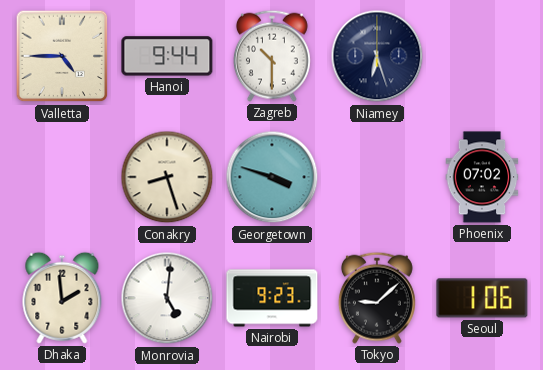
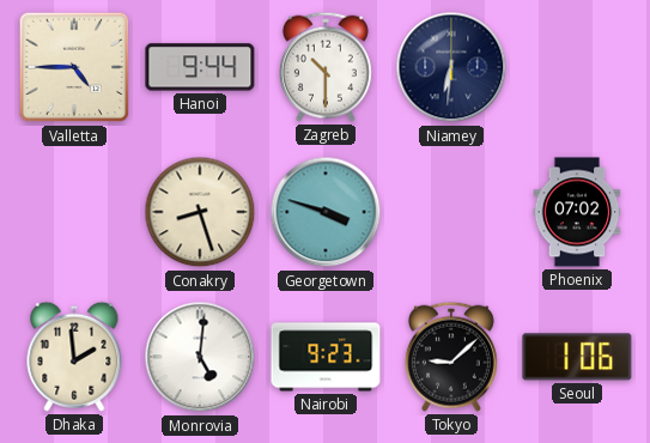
Niamey: 6:27 -> 6:31 (451, 67)
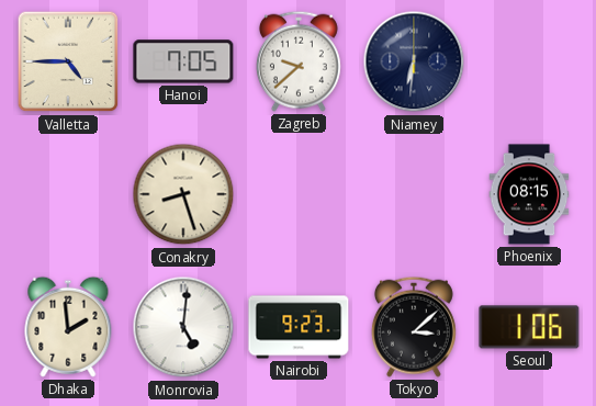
Hanoi: 9:44 -> 7:05 (183, 61)
Zagreb: 10:30 -> 9:38 (299, 61)
Georgetown: 3:48 -> none (326, 212)
Phoenix: 07:02 -> 08:15 (529, 194)
Tokyo: 9:08 -> 3:08 (414, 327)
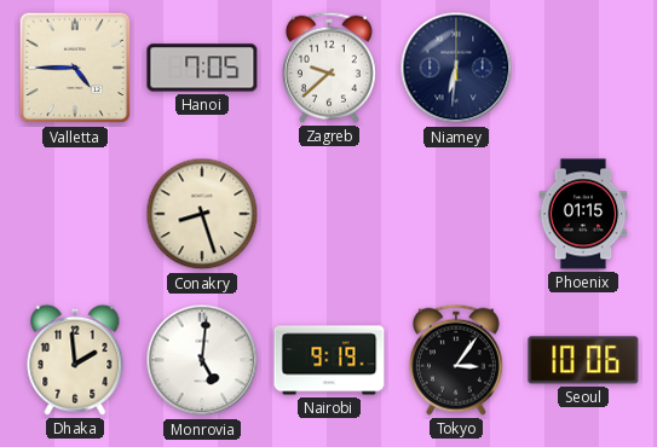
Phoenix: 08:15 -> 01:15 (583, 214)
Nairobi: 9:23 -> 9:19 (329, 360)
Tokyo: 3:08 -> 3:06 (456, 360)
Seoul: 1:06 -> 10:06 (583, 360)
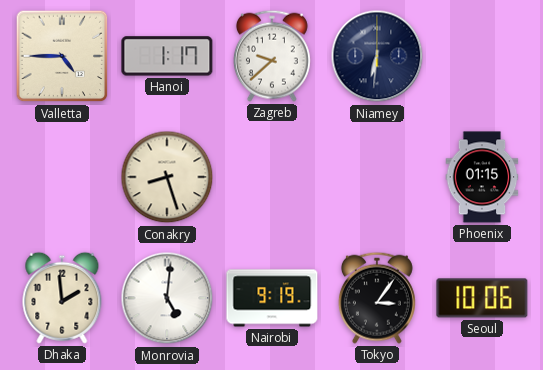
Hanoi: 7:05 -> 1:17 (167, 56)
